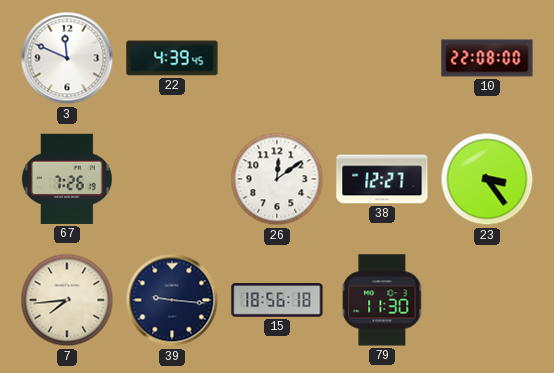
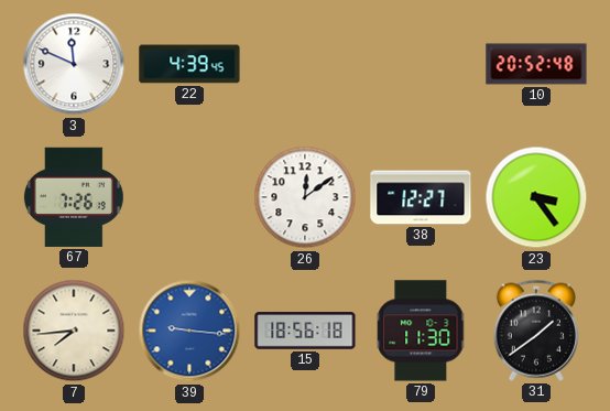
10: 22:08 -> 20:52 (536, 64)
39 dial: navy -> blue (189, 331)
31: none -> 1:39 (536, 331)
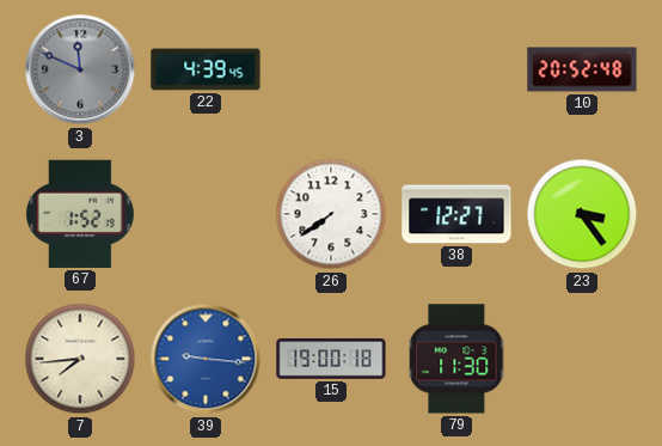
3 dial: white -> grey (80, 69)
67: 7:26 -> 1:52 (80, 214)
26: 12:09 -> 7:39 (331, 214)
15: 18:56 -> 19:00 (331, 359)
31: 1:39 -> none (536, 331)
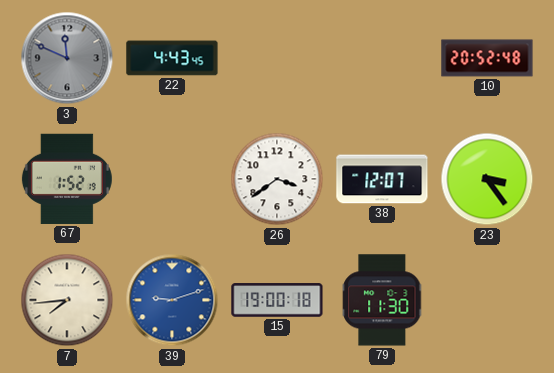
22: 4:39 -> 4:43 (172, 58)
26: 7:39 -> 3:39 (277, 179)
38: 12:27 -> 12:07 (382, 179)
39: 9:16 -> 9:12 (172, 300)
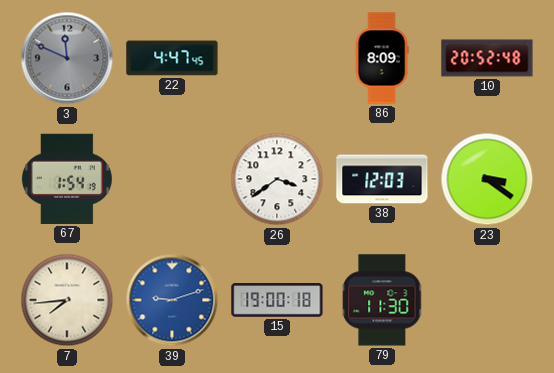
22: 4:43 -> 4:47 (172, 58)
86: none -> 8:09 (382, 58)
67: 1:52 -> 1:54 (67, 179)
38: 12:07 -> 12:03 (382, 179)
23: 3:24 -> 3:21 (487, 179)
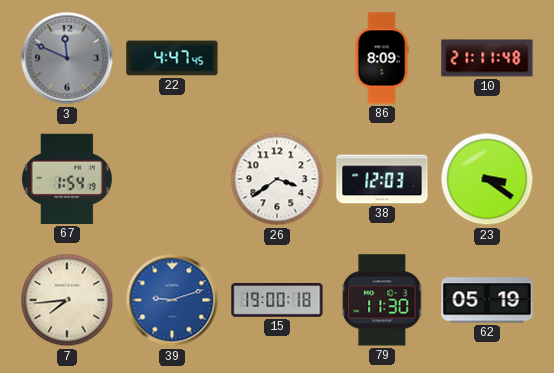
10: 20:52 -> 21:11 (487, 58)
62: none -> 05:19 (487, 300)
